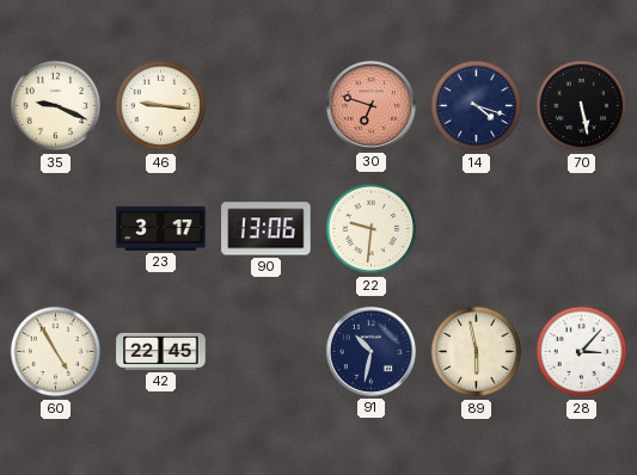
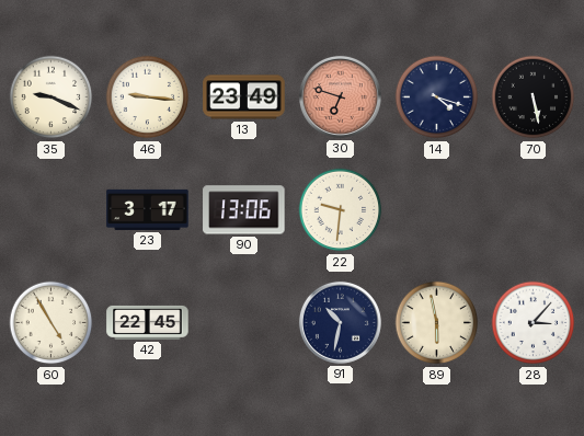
13: none -> 23:49 (244, 97)
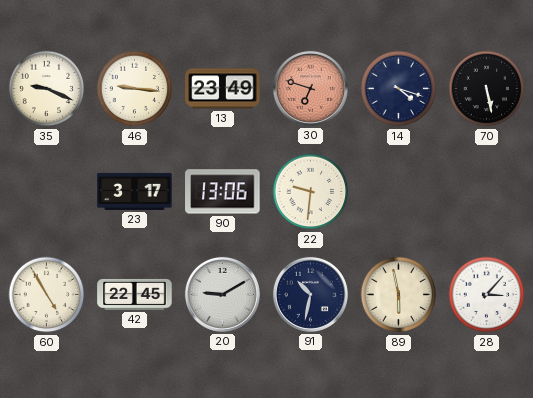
20: none -> 9:10 (222, 294)
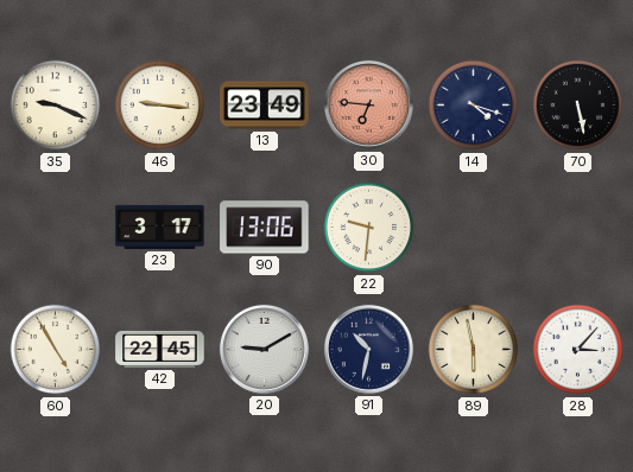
30: 6:48 -> 6:46 (368, 104)
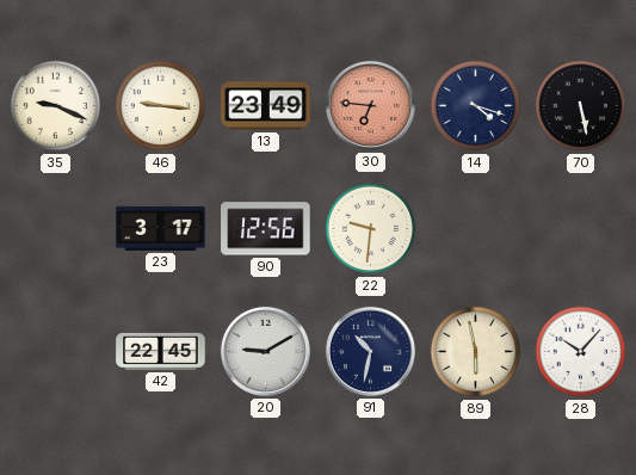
90: 13:06 -> 12:56 (266, 229)
60: 4:55 -> none (56, 350)
28: 3:07 -> 10:07 (581, 352)
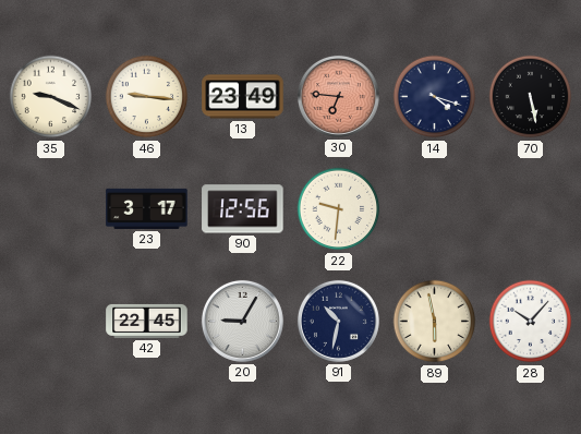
20: 9:10 -> 9:05 (242, 321)
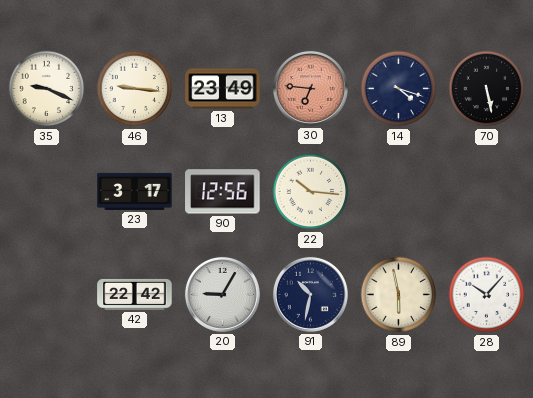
22: 9:31 -> 10:16 (311, 192)
42: 22:45 -> 22:42 (135, 294)
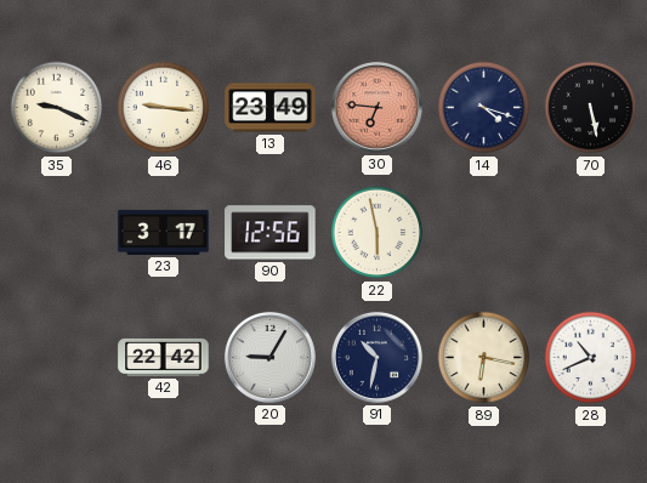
22: 10:16 -> 5:58 (378, 233)
89: 5:58 -> 6:17 (484, 358)
28: 10:07 -> 10:41 (591, 358)
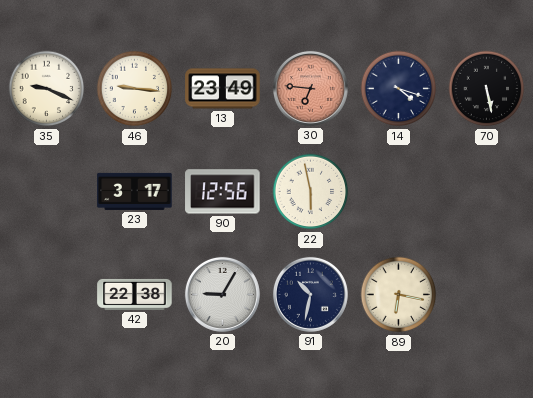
42: 22:42 -> 22:38 (135, 294)
28: 10:41 -> none (591, 358)
